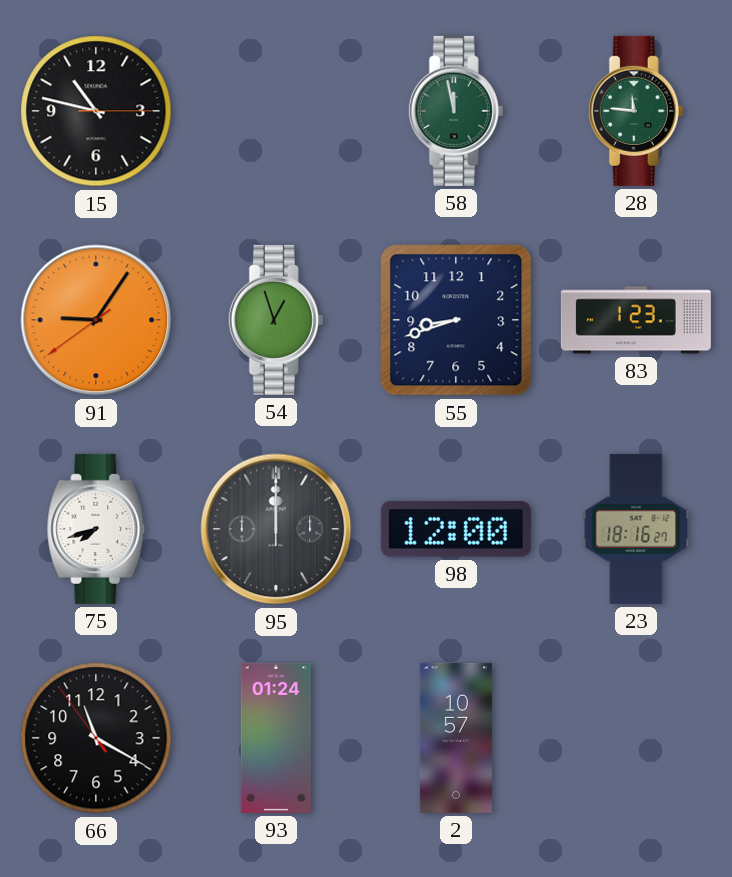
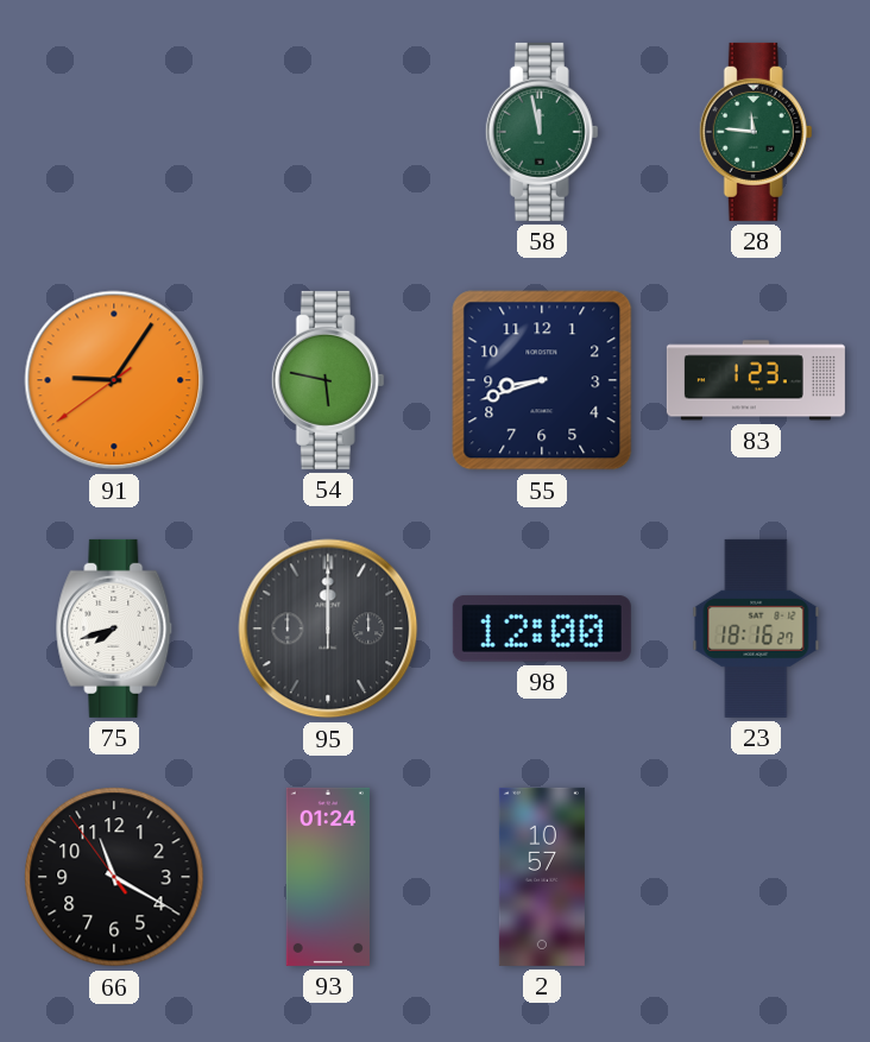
15: 10:47 -> none (96, 111)
54: 12:57 -> 5:47 (328, 380)
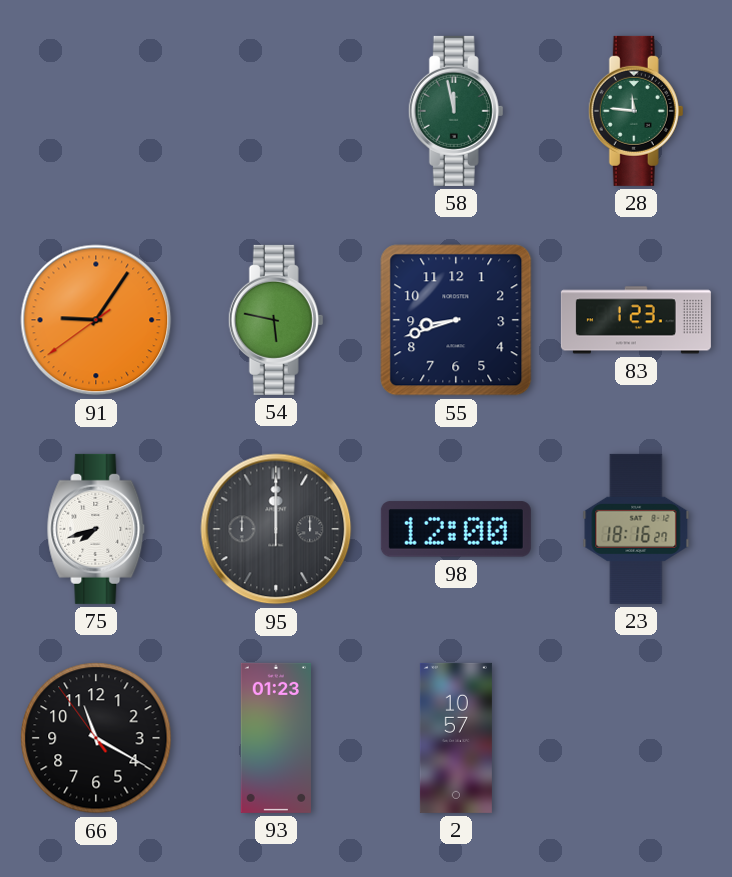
93: 01:24 -> 01:23 (276, 738)
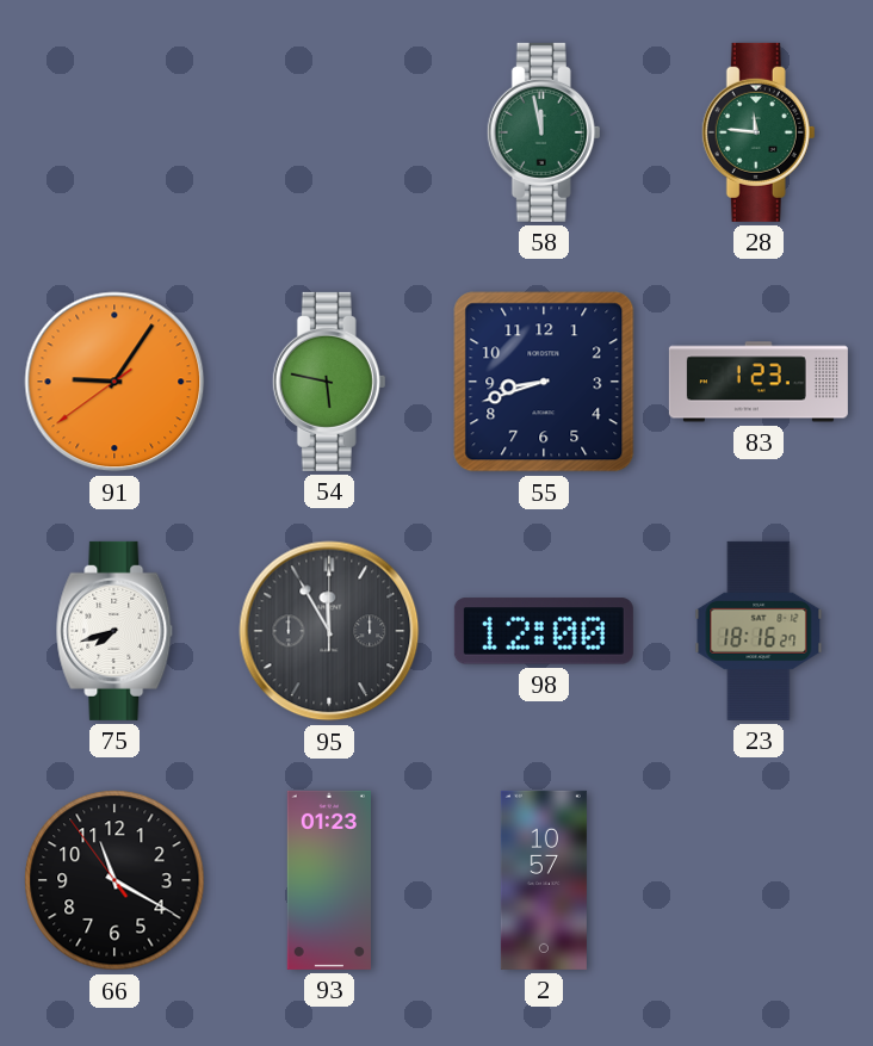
95: 12:00 -> 11:55 (329, 631)
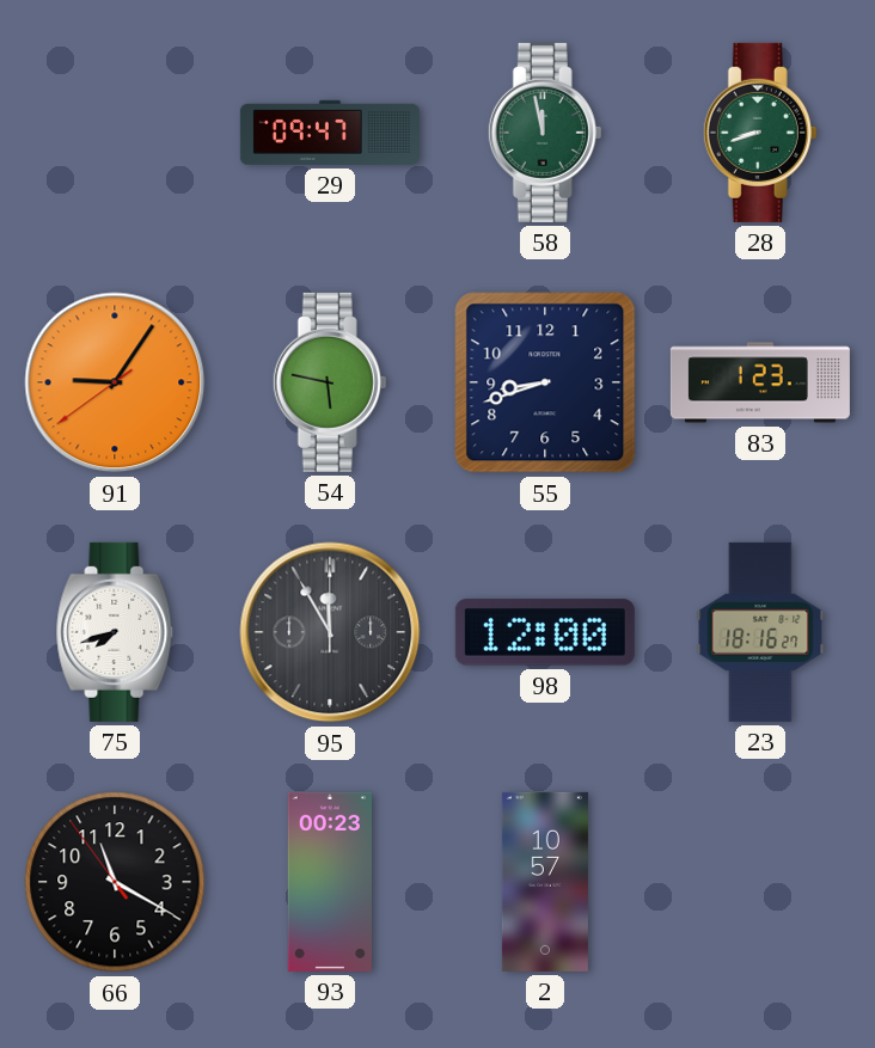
29: none -> 09:47 (330, 133)
28: 11:46 -> 8:42 (760, 133)
93: 01:23 -> 00:23 (330, 882)
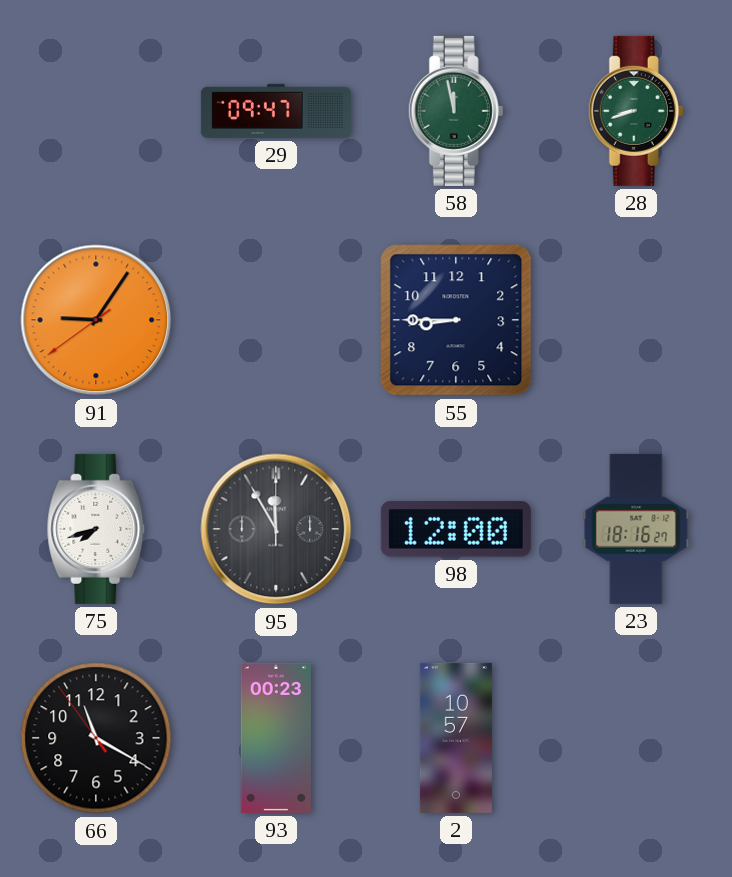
54: 5:47 -> none (330, 382)
55: 8:42 -> 8:45 (456, 320)
83: 1:23 -> none (760, 382)
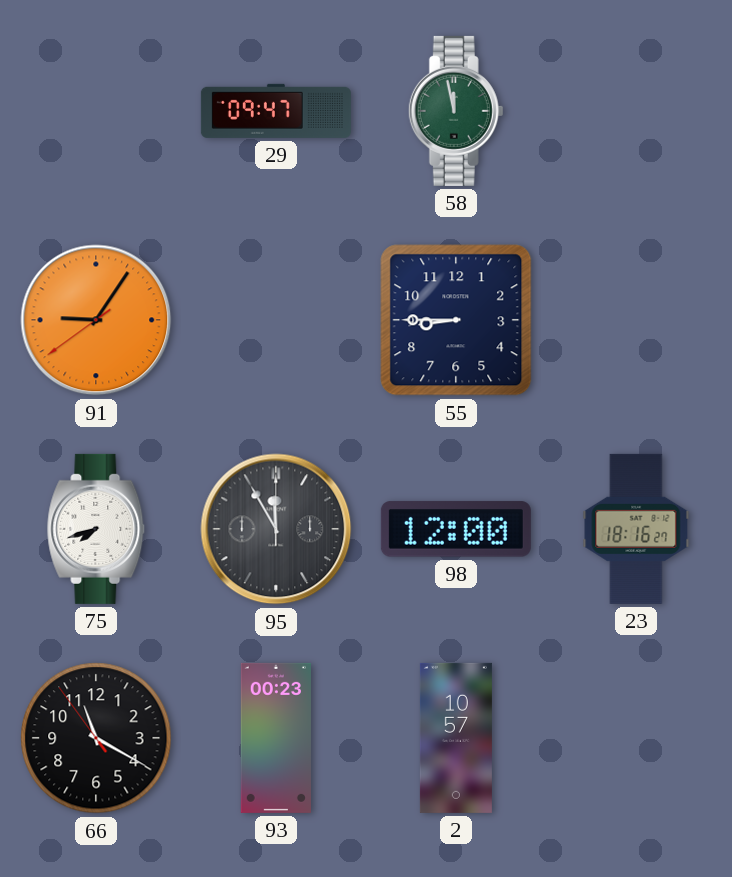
28: 8:42 -> none (636, 111)
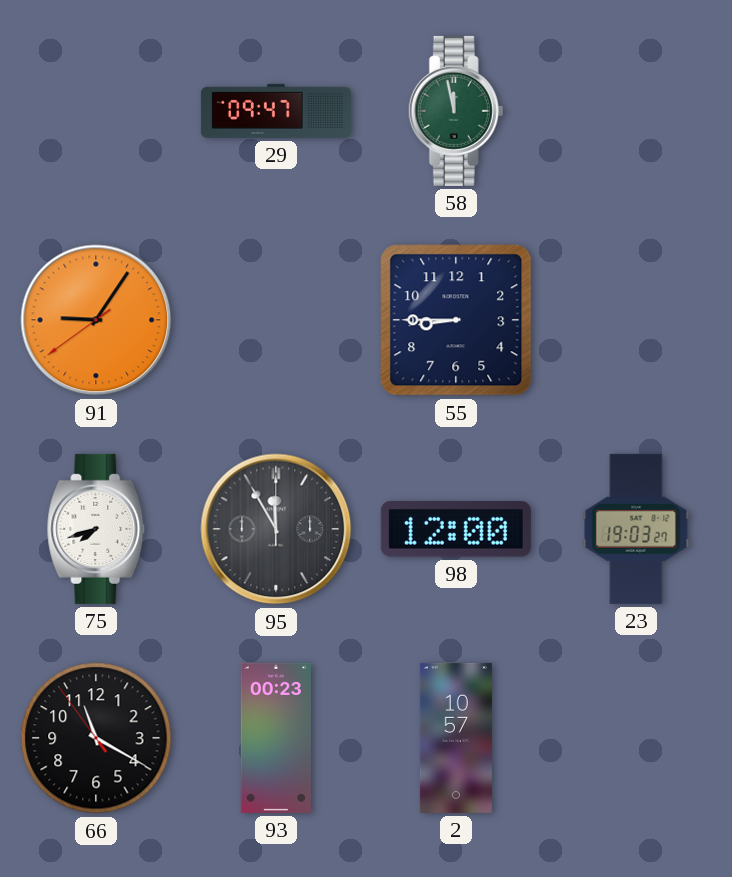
23: 18:16 -> 19:03 (636, 529)
